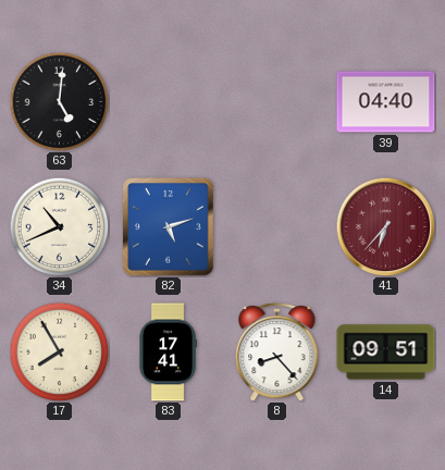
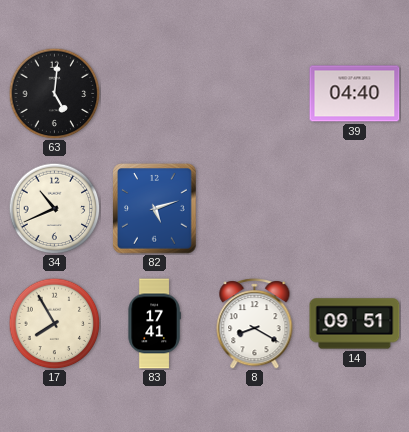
41: 6:37 -> none (385, 226)
8: 8:23 -> 8:20 (255, 324)
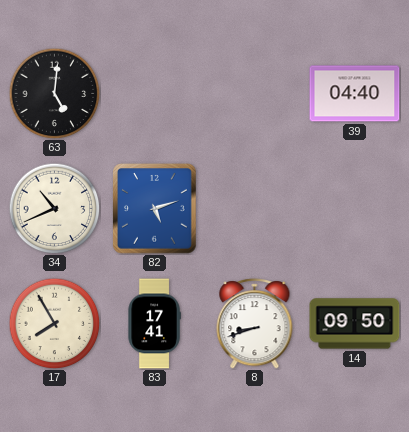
8: 8:20 -> 8:42 (255, 324)
14: 09:51 -> 09:50 (355, 324)
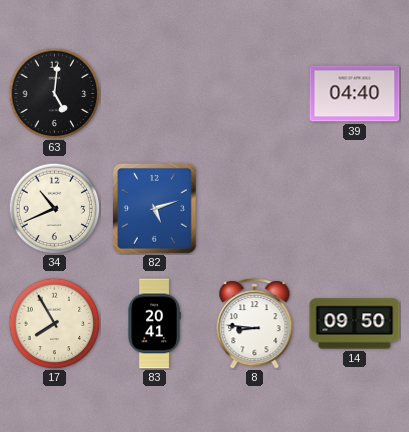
83: 17:41 -> 20:41 (154, 324)
8: 8:42 -> 8:46 (255, 324)
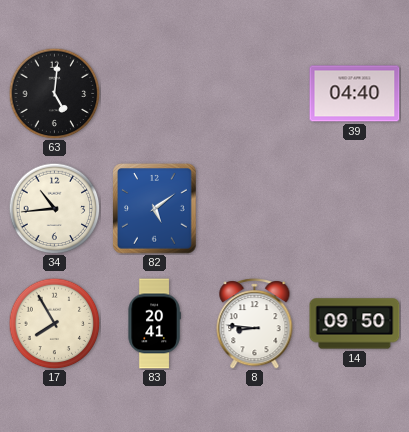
34: 10:41 -> 10:44 (54, 208)
82: 5:12 -> 5:09 (155, 209)
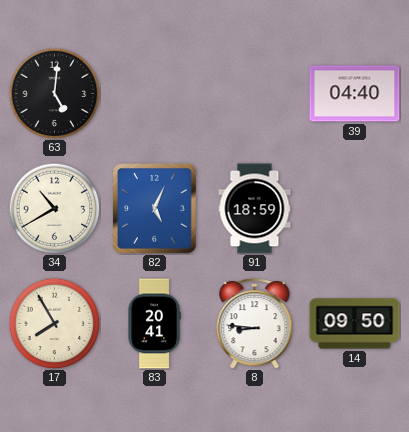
34: 10:44 -> 10:40 (54, 208)
82: 5:09 -> 5:04 (155, 209)
91: none -> 18:59 (255, 209)
